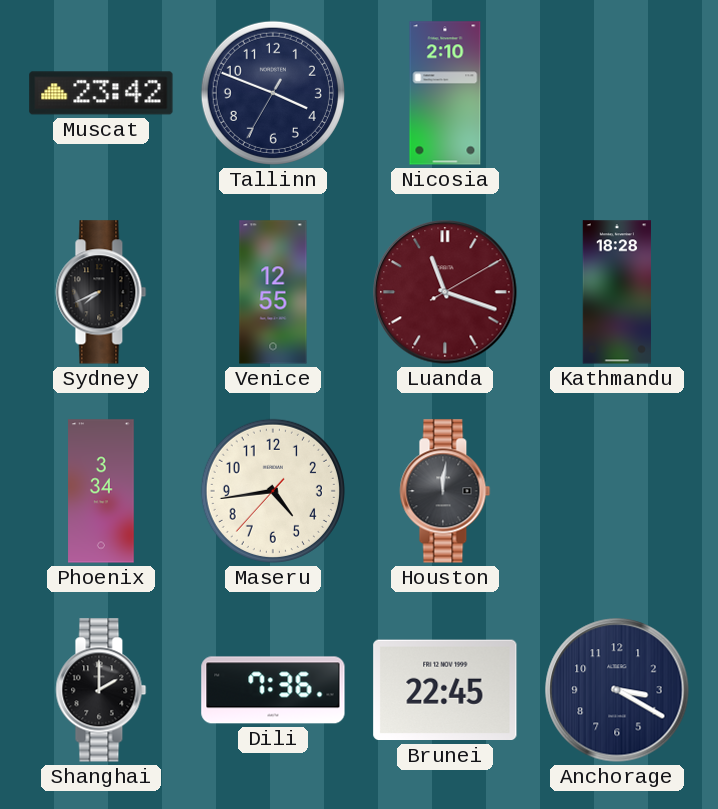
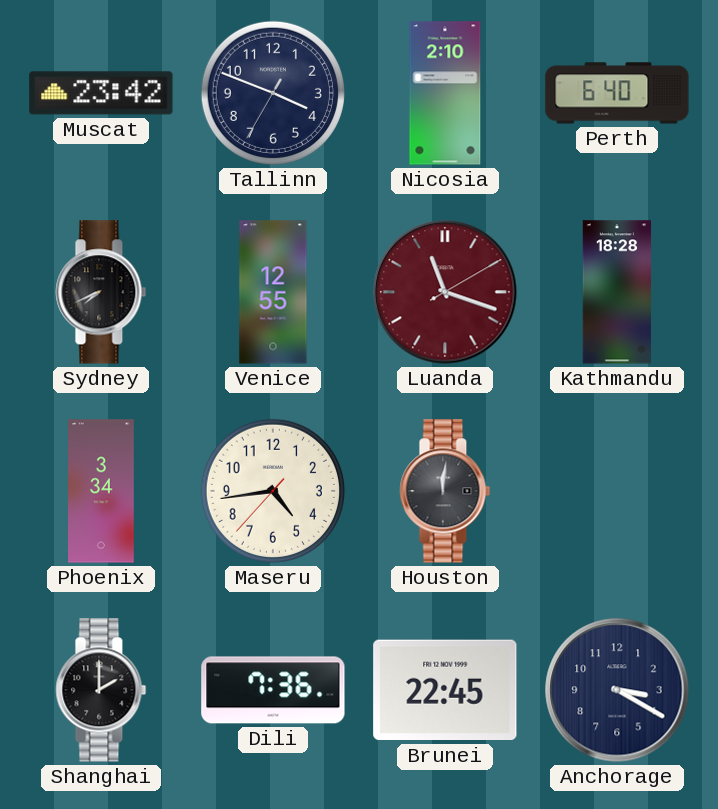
Perth: none -> 6:40 (617, 93)
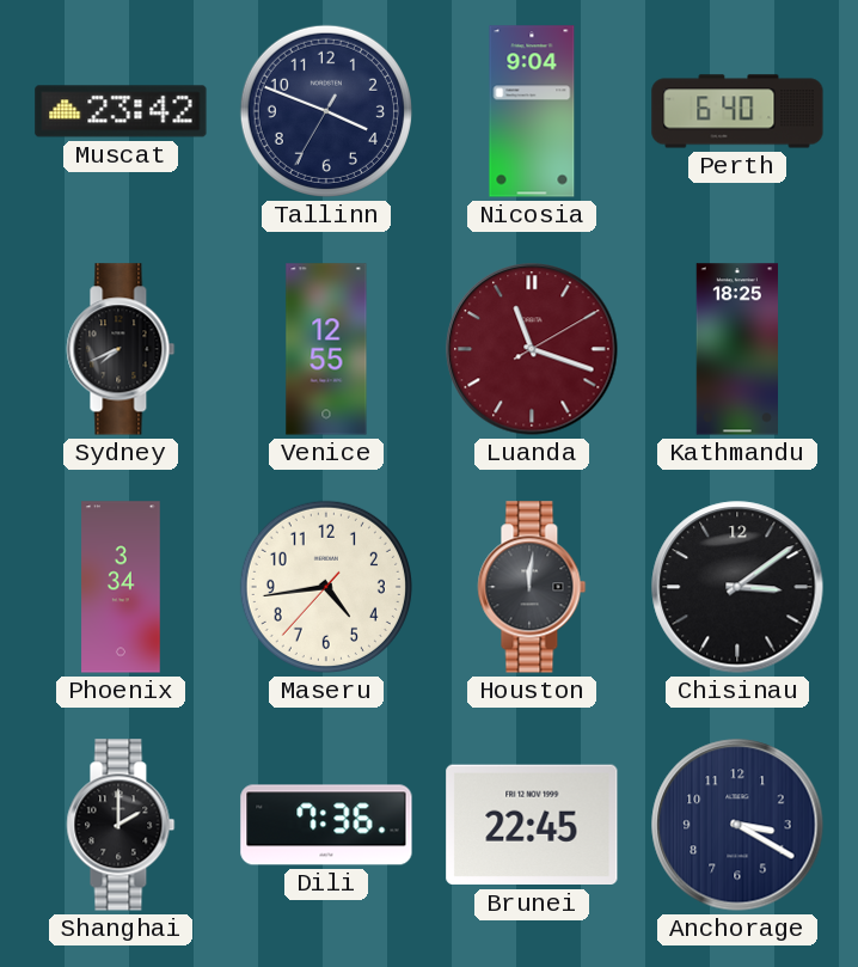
Nicosia: 2:10 -> 9:04 (532, 111)
Kathmandu: 18:28 -> 18:25 (736, 349)
Chisinau: none -> 3:09 (737, 587)
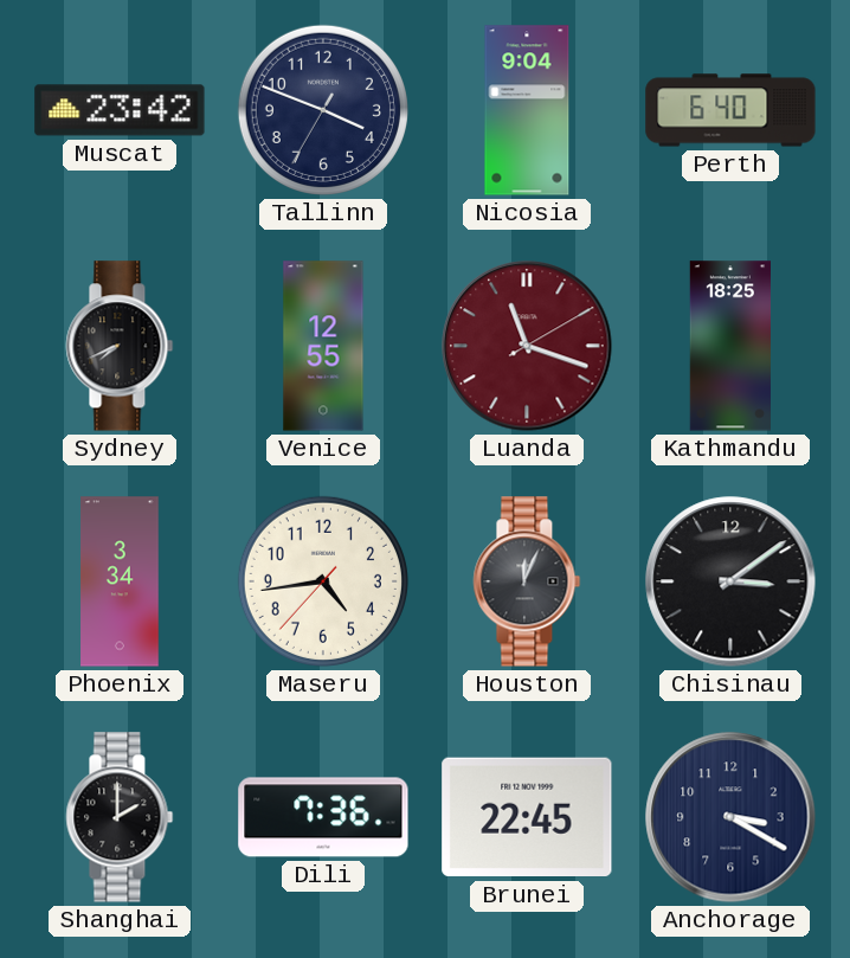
Houston: 12:01 -> 12:04 (527, 581)
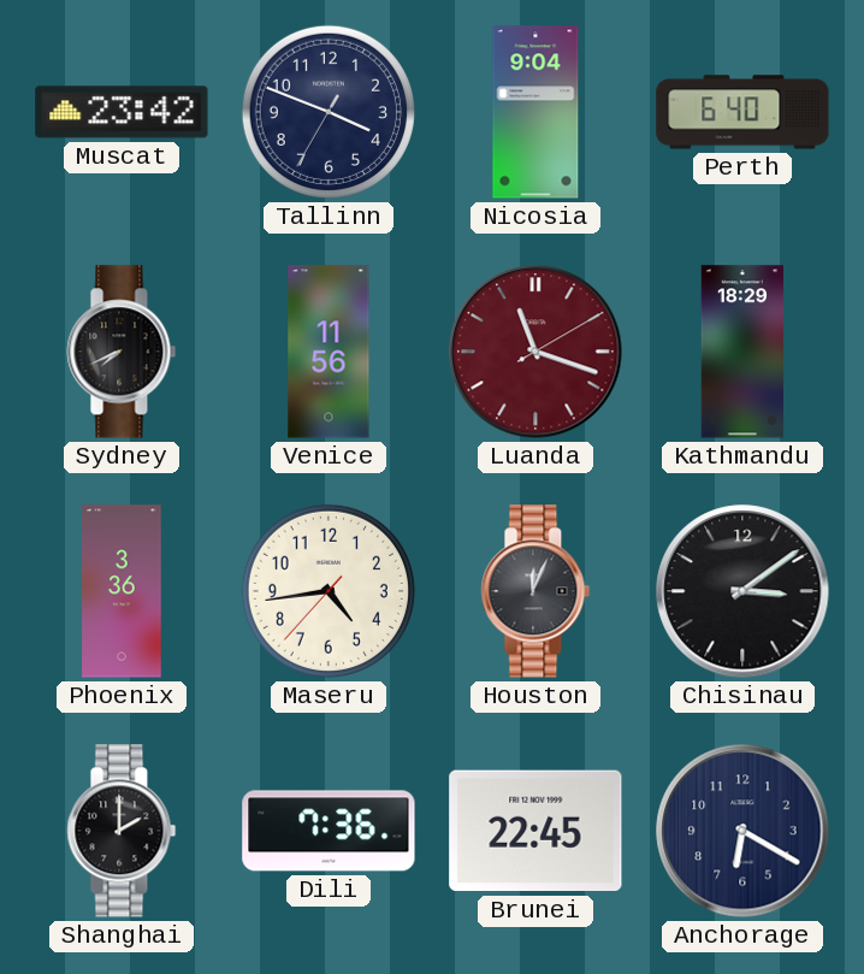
Venice: 12:55 -> 11:56 (329, 352)
Kathmandu: 18:25 -> 18:29 (741, 352)
Phoenix: 3:34 -> 3:36 (122, 591)
Anchorage: 3:20 -> 6:20 (742, 831)
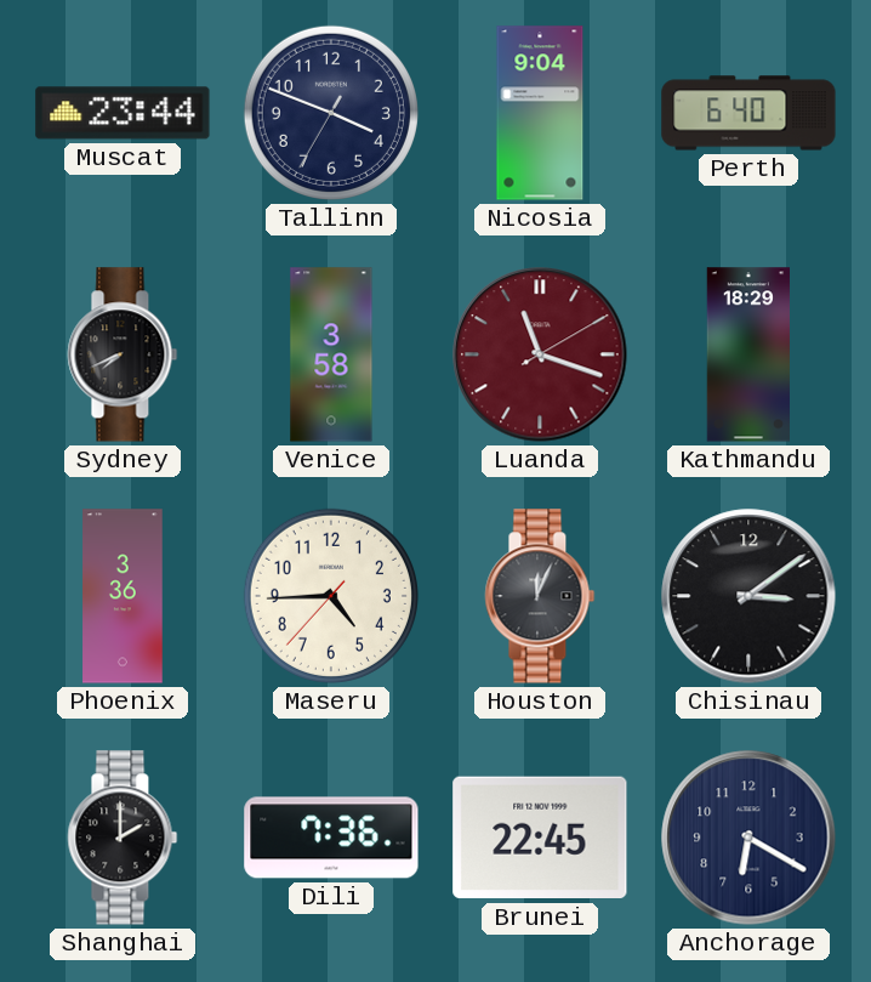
Muscat: 23:42 -> 23:44 (123, 113)
Venice: 11:56 -> 3:58 (331, 354)
Maseru: 4:43 -> 4:44 (331, 596)
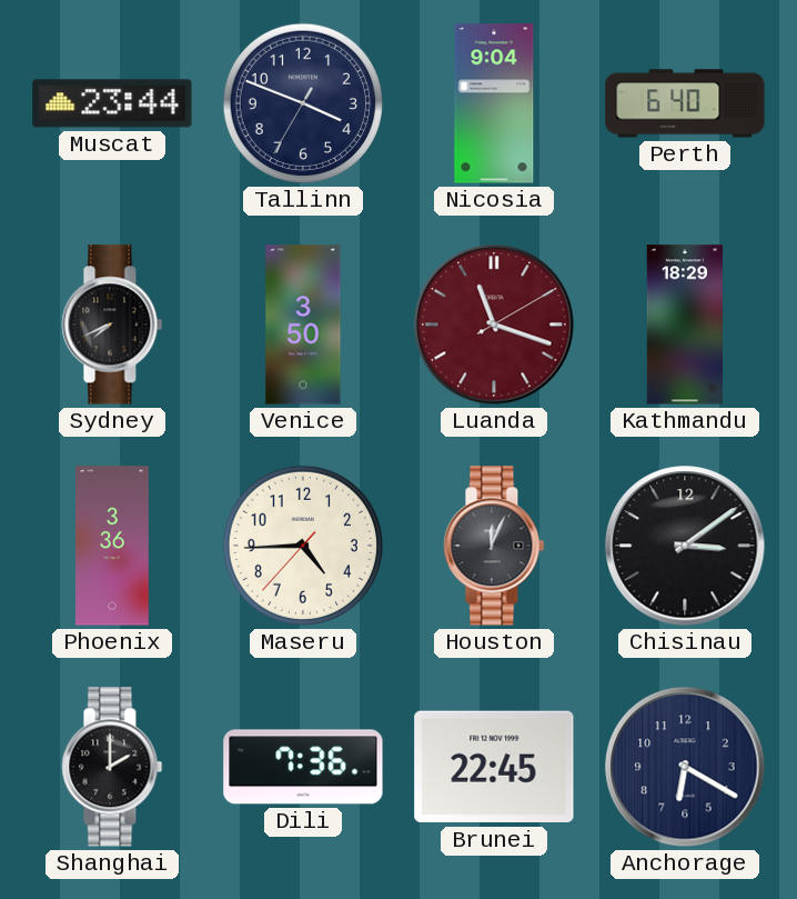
Venice: 3:58 -> 3:50 (303, 324)
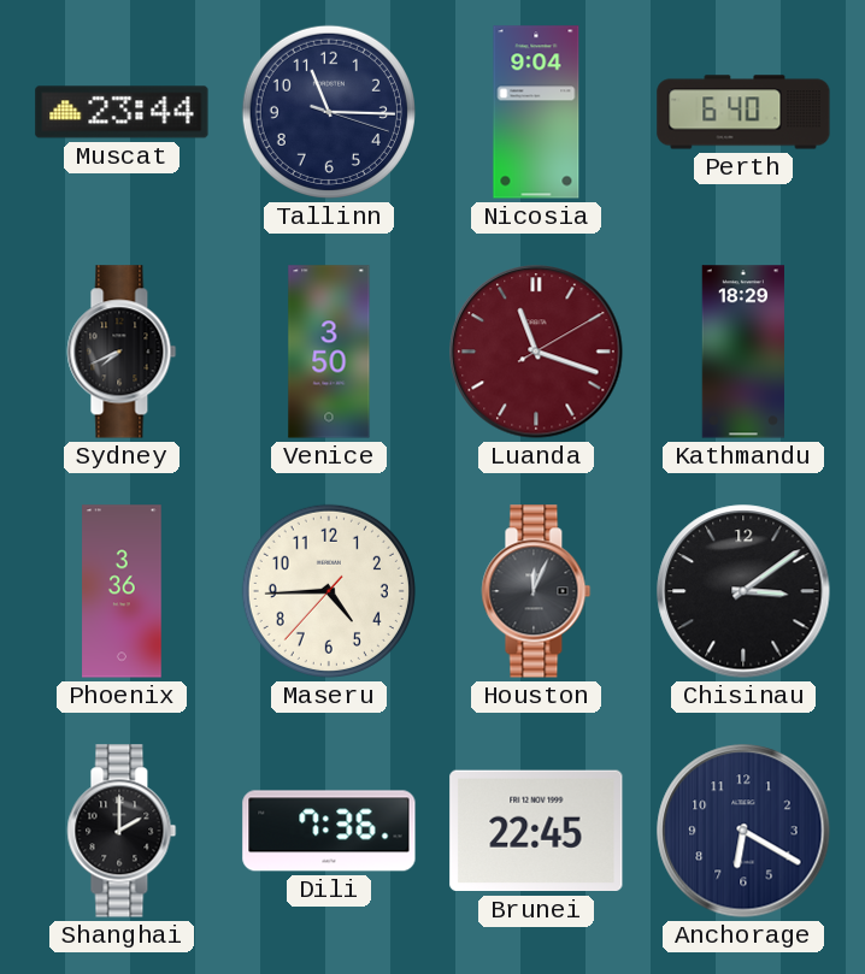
Tallinn: 3:48 -> 11:15 (329, 112)
